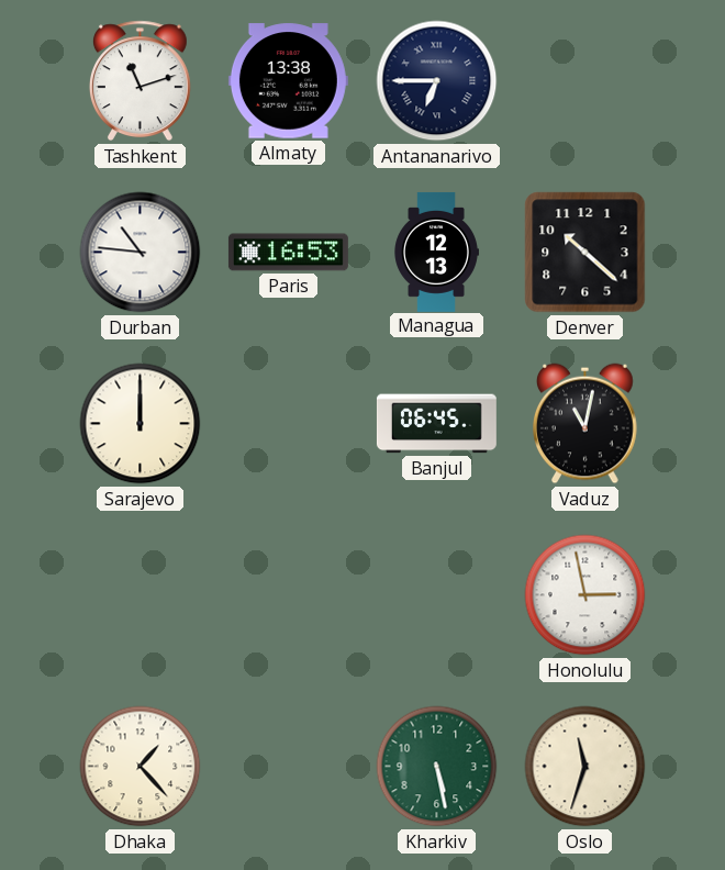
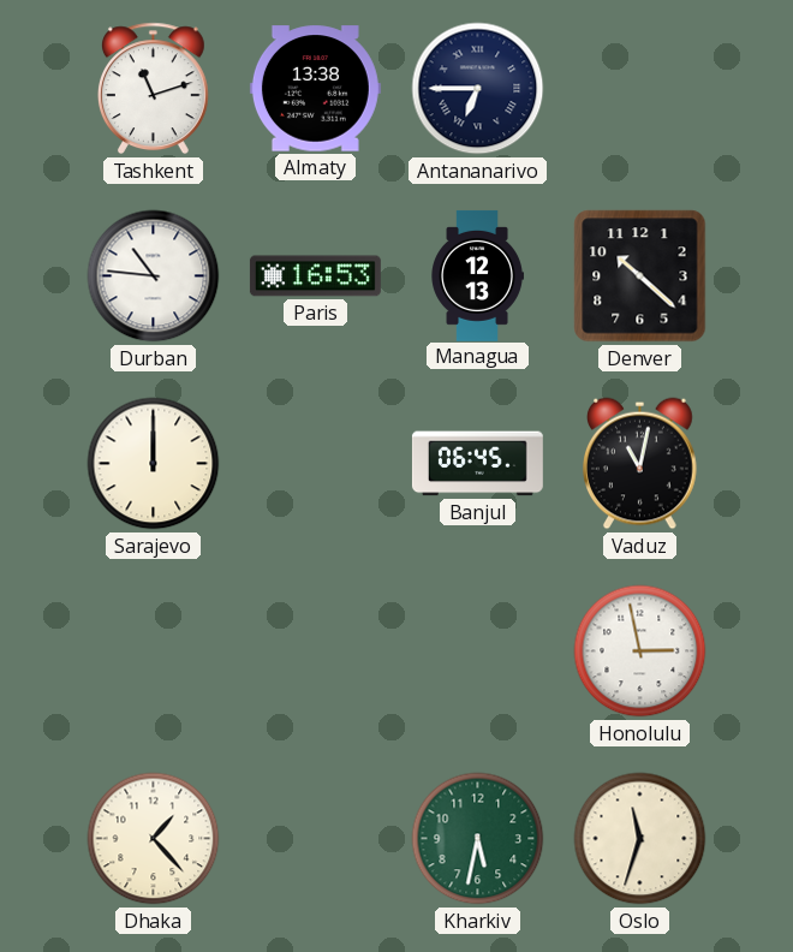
Kharkiv: 5:28 -> 5:32 (478, 839)
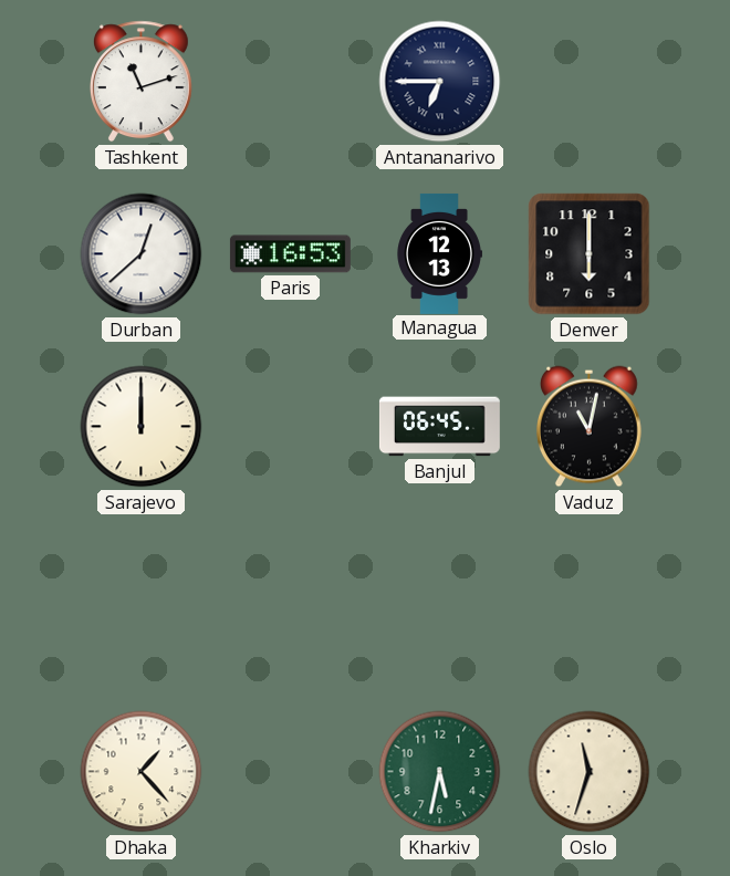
Almaty: 13:38 -> none (315, 89)
Durban: 10:46 -> 12:38 (142, 254)
Denver: 10:22 -> 6:00 (590, 254)
Honolulu: 2:58 -> none (640, 651)
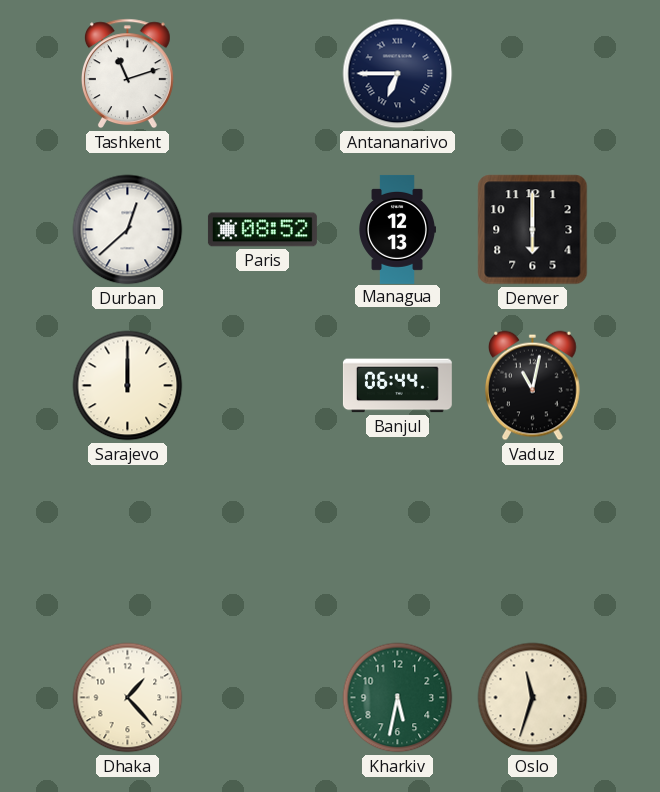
Paris: 16:53 -> 08:52 (262, 230)
Banjul: 06:45 -> 06:44 (397, 386)
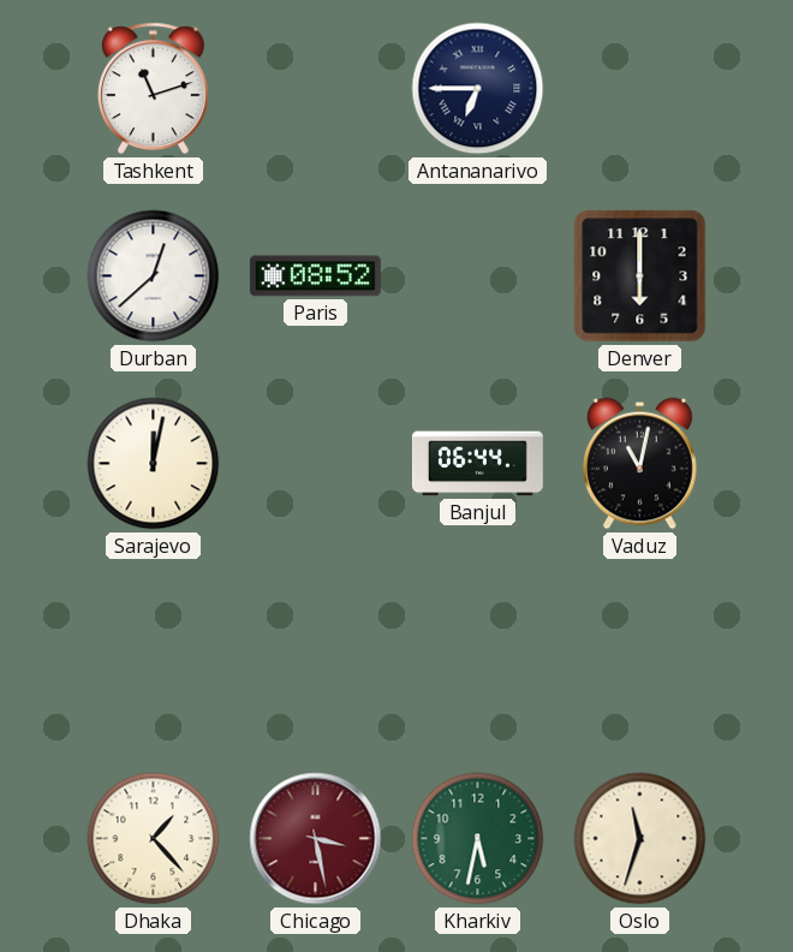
Managua: 12:13 -> none (397, 229)
Sarajevo: 12:00 -> 12:02 (154, 464)
Chicago: none -> 3:28 (316, 839)
